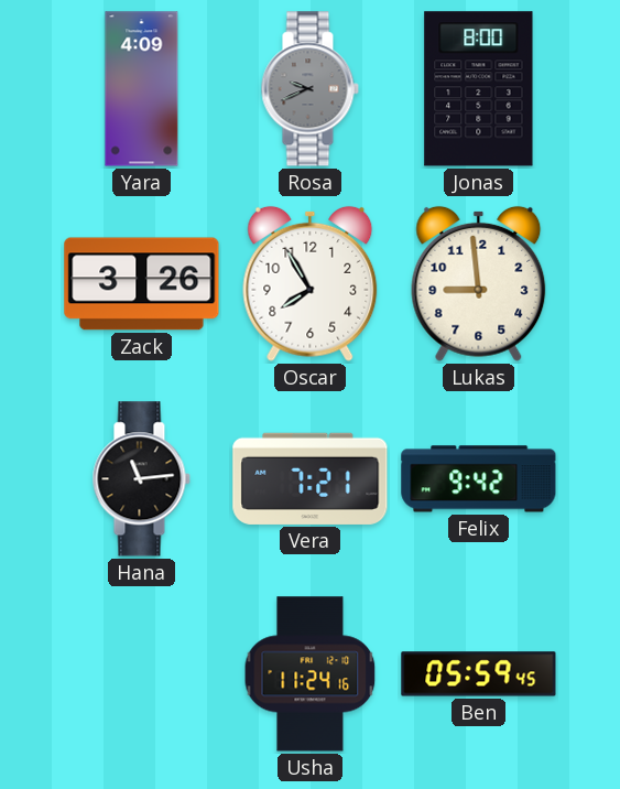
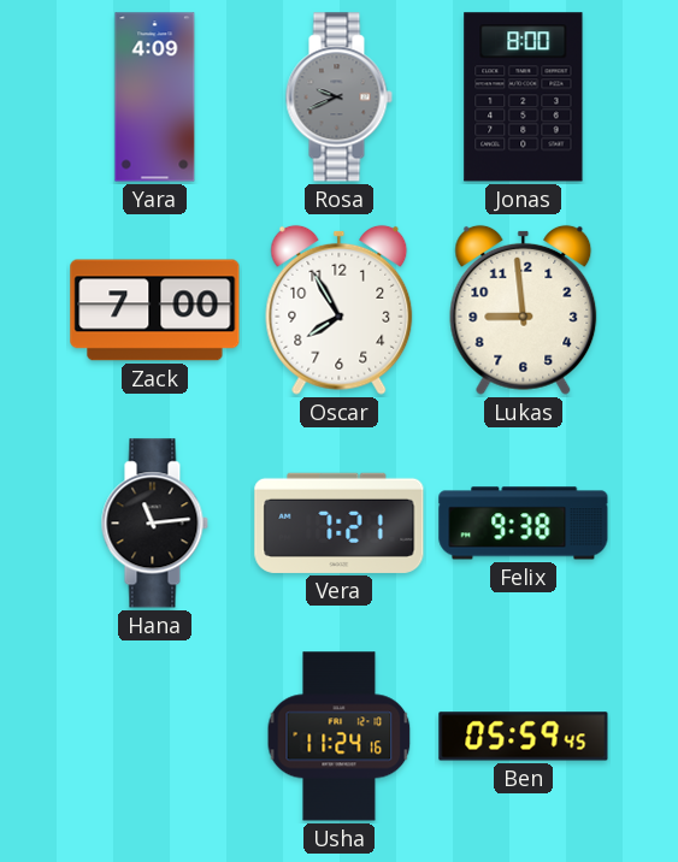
Zack: 3:26 -> 7:00 (155, 311)
Felix: 9:42 -> 9:38 (524, 524)
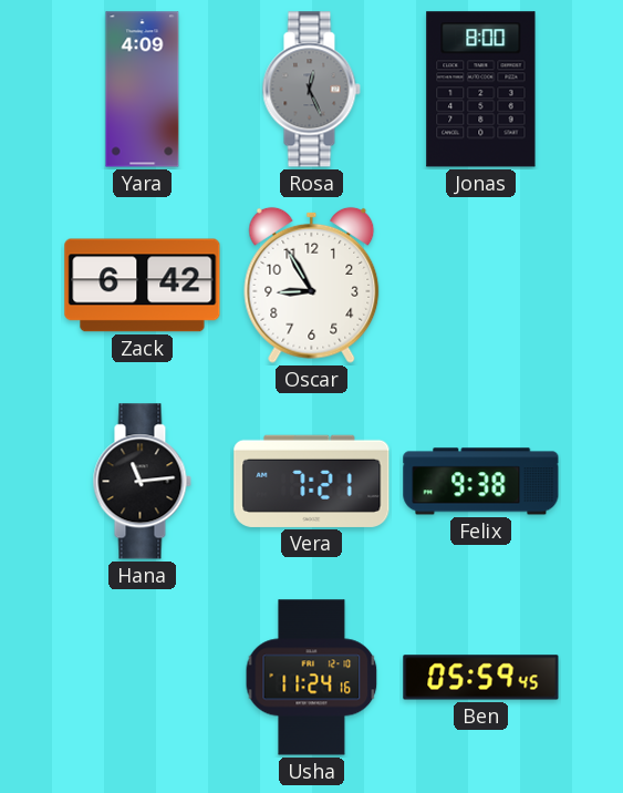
Rosa: 9:41 -> 12:26 (311, 90)
Zack: 7:00 -> 6:42 (143, 286)
Oscar: 7:55 -> 8:55 (312, 285)
Lukas: 8:59 -> none (524, 309)
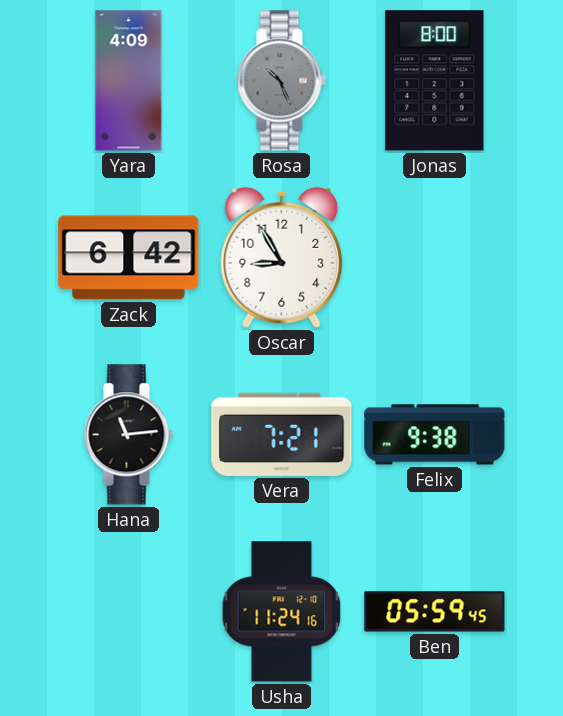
Rosa: 12:26 -> 10:26 (281, 81)
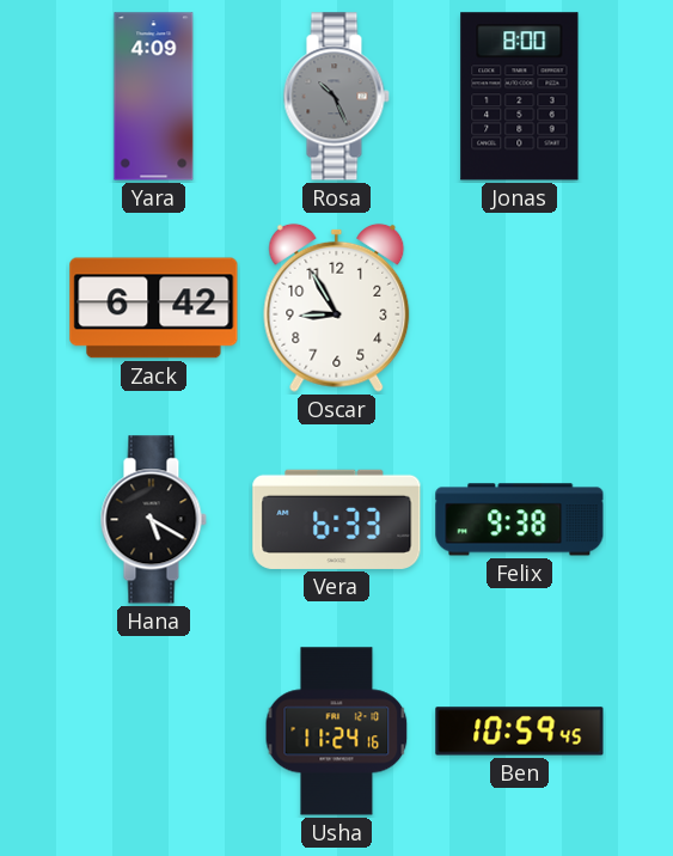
Hana: 11:14 -> 5:20 (153, 520)
Vera: 7:21 -> 6:33 (337, 519)
Ben: 05:59 -> 10:59 (520, 732)
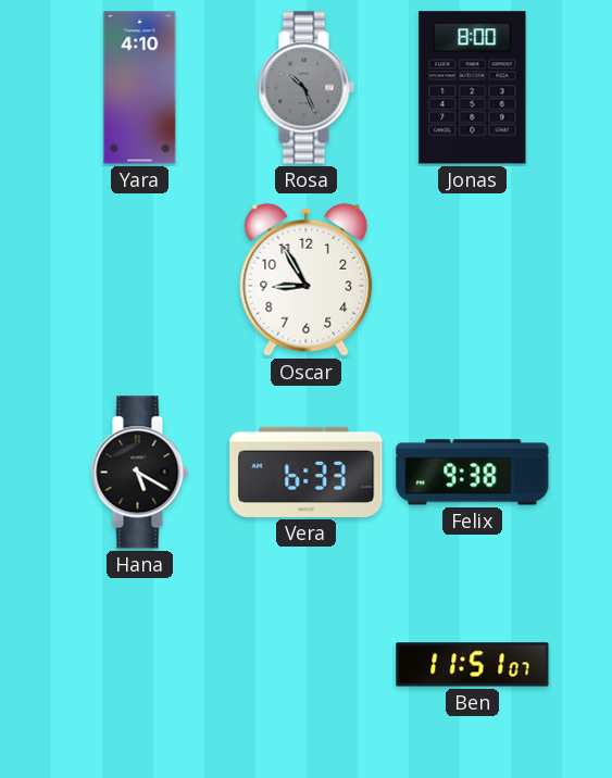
Yara: 4:09 -> 4:10 (140, 88)
Zack: 6:42 -> none (154, 308)
Usha: 11:24 -> none (337, 732)
Ben: 10:59 -> 11:51 (473, 665)
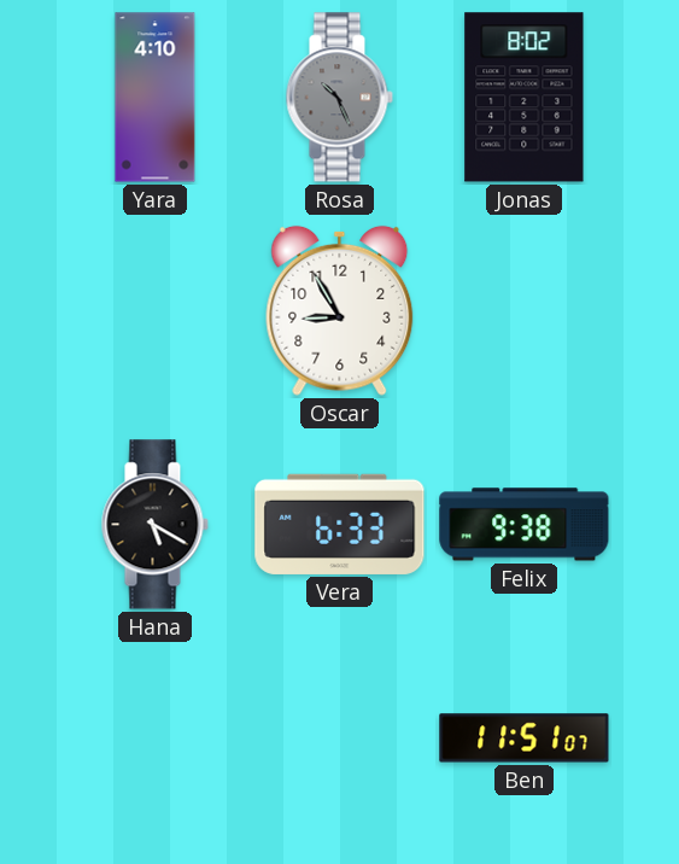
Jonas: 8:00 -> 8:02 (525, 98)
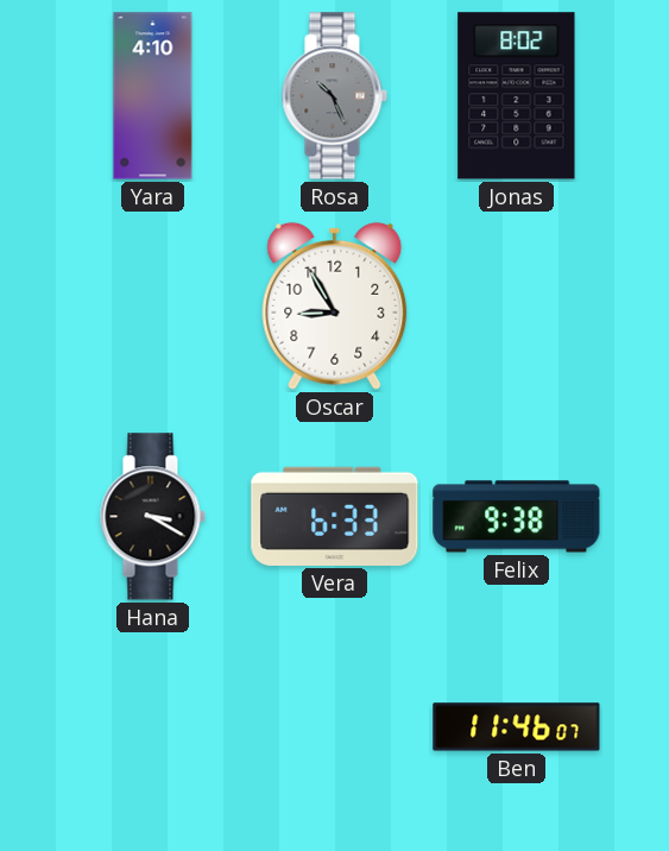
Hana: 5:20 -> 3:20 (152, 517)
Ben: 11:51 -> 11:46 (517, 727)
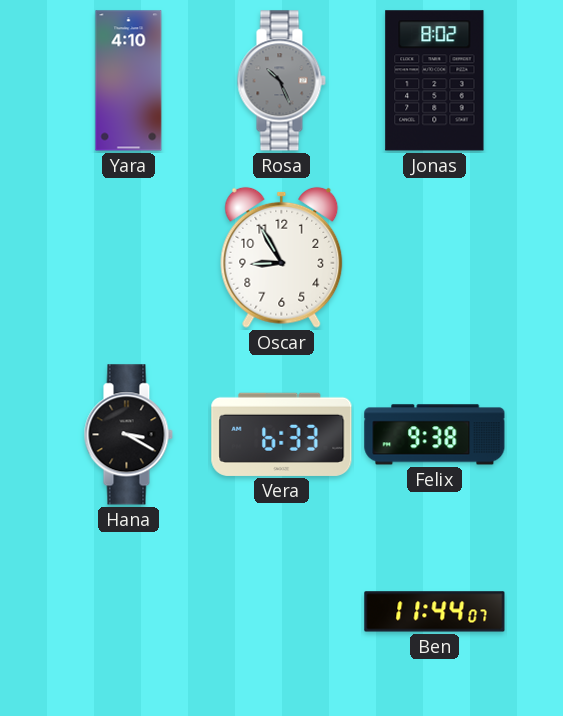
Ben: 11:46 -> 11:44 (435, 612)
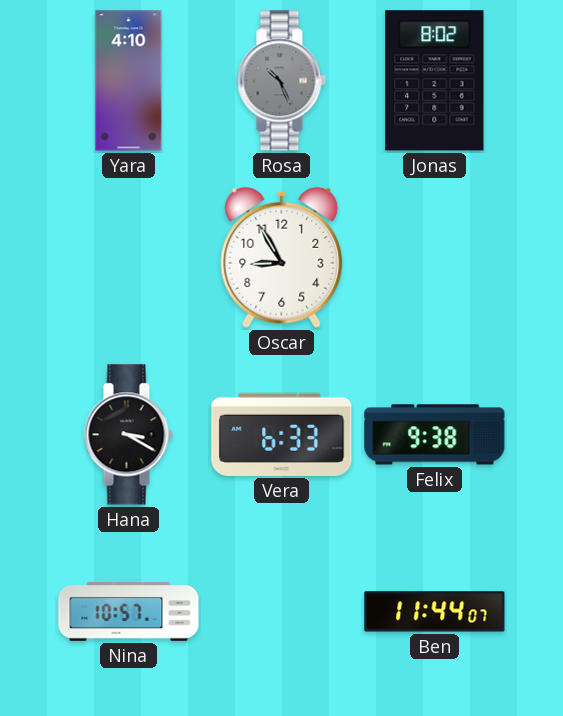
Nina: none -> 10:57 (129, 611)
